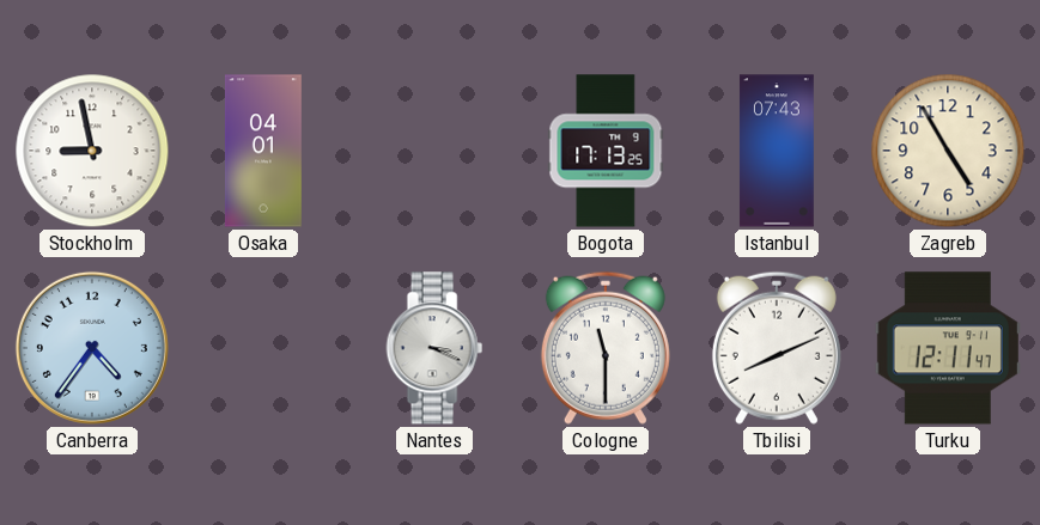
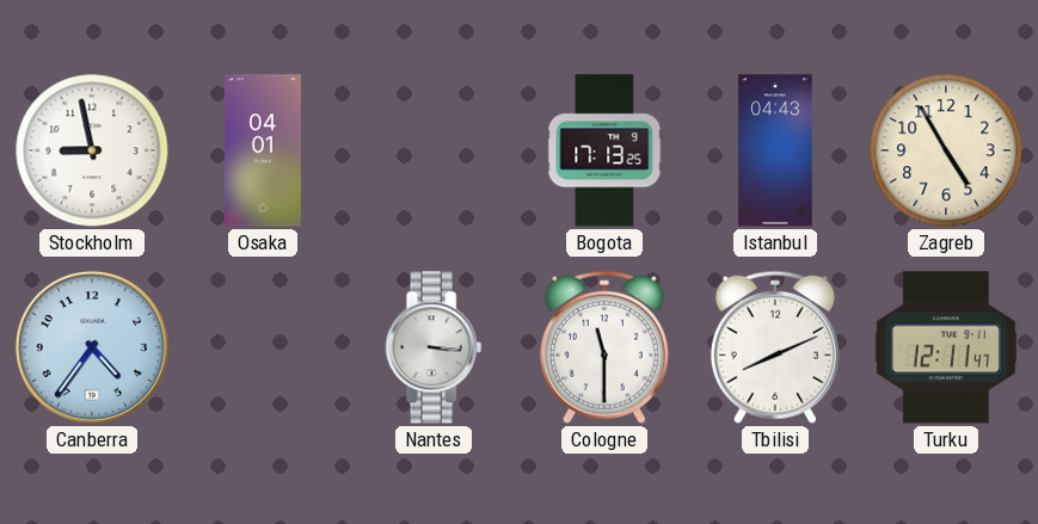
Istanbul: 07:43 -> 04:43 (775, 150)
Nantes: 3:19 -> 3:16 (434, 347)
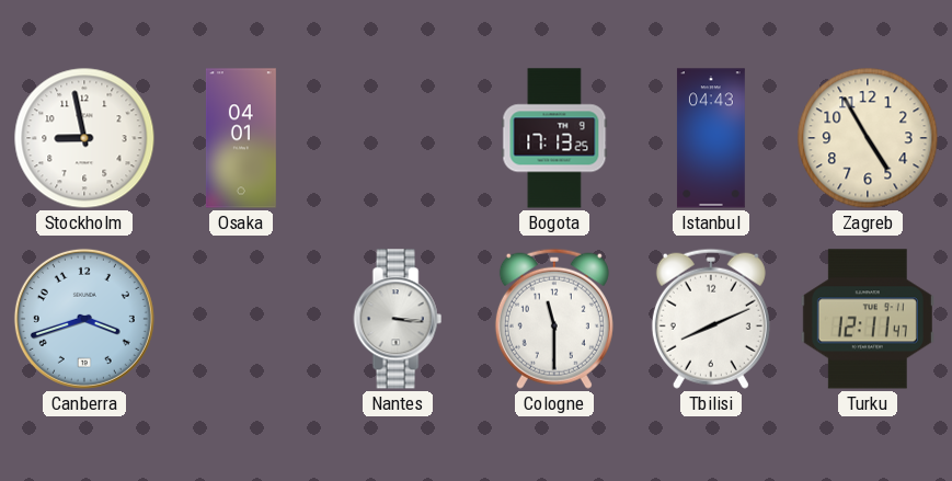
Canberra: 4:36 -> 3:42 (84, 319)
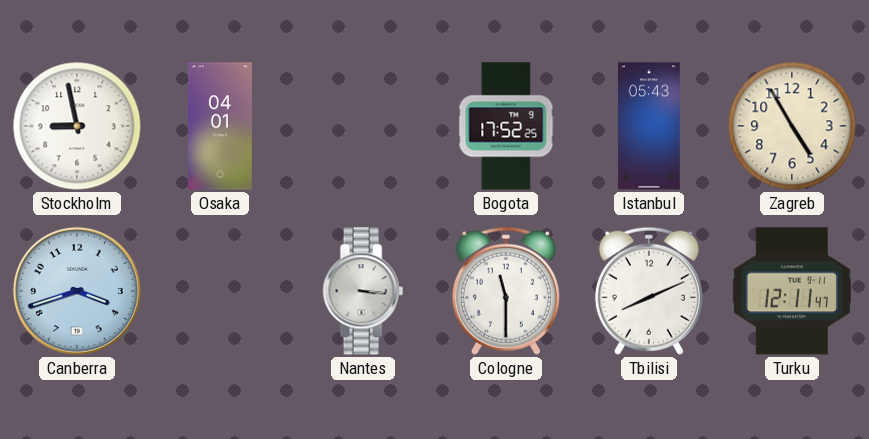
Bogota: 17:13 -> 17:52 (506, 126)
Istanbul: 04:43 -> 05:43 (649, 126)
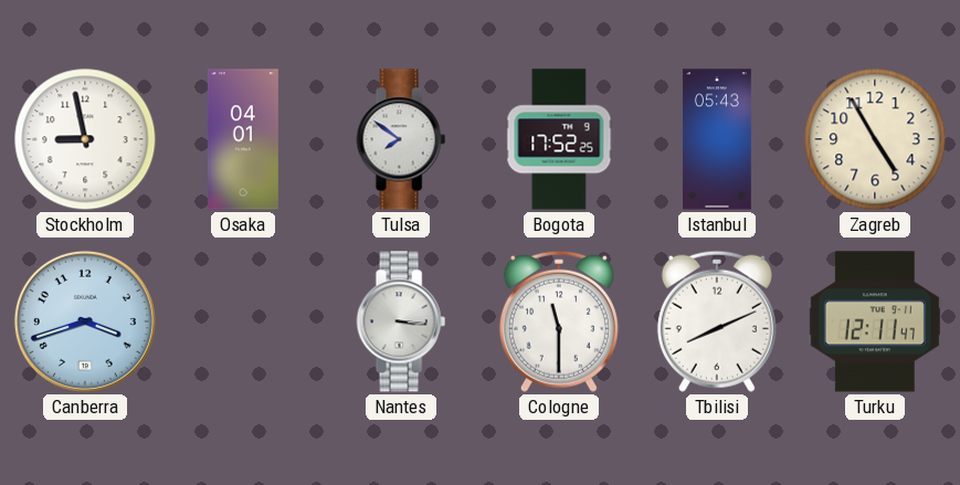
Tulsa: none -> 7:51 (401, 139)
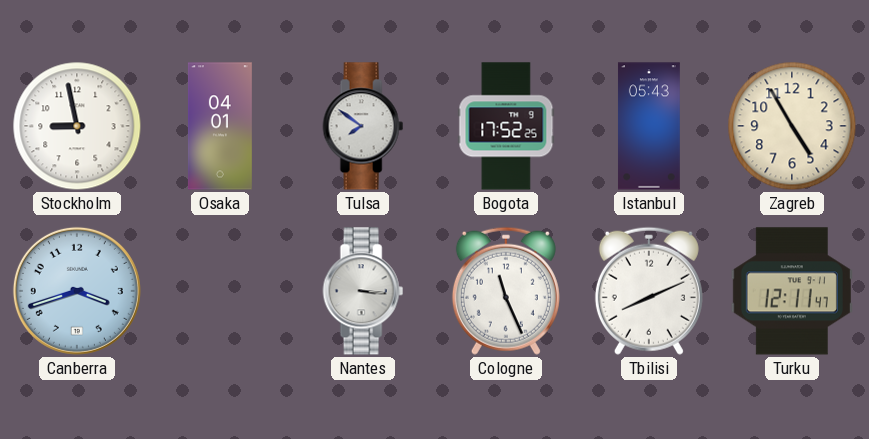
Cologne: 11:30 -> 11:26 (506, 291)
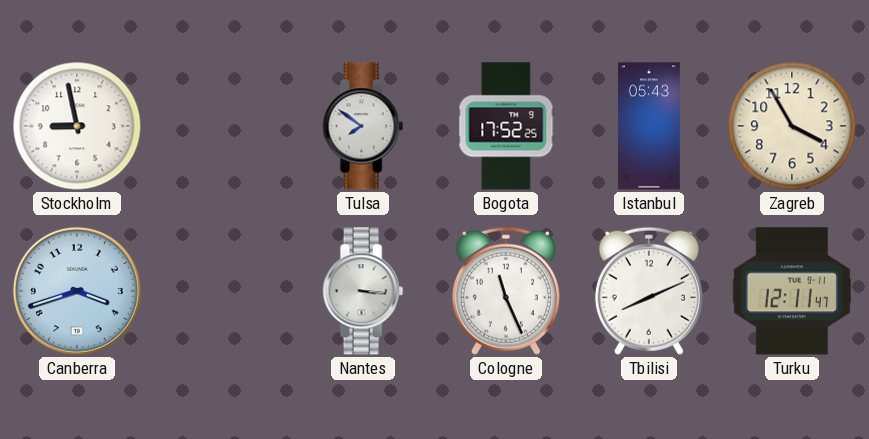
Osaka: 04:01 -> none (220, 126)
Zagreb: 4:55 -> 3:55 (792, 126)
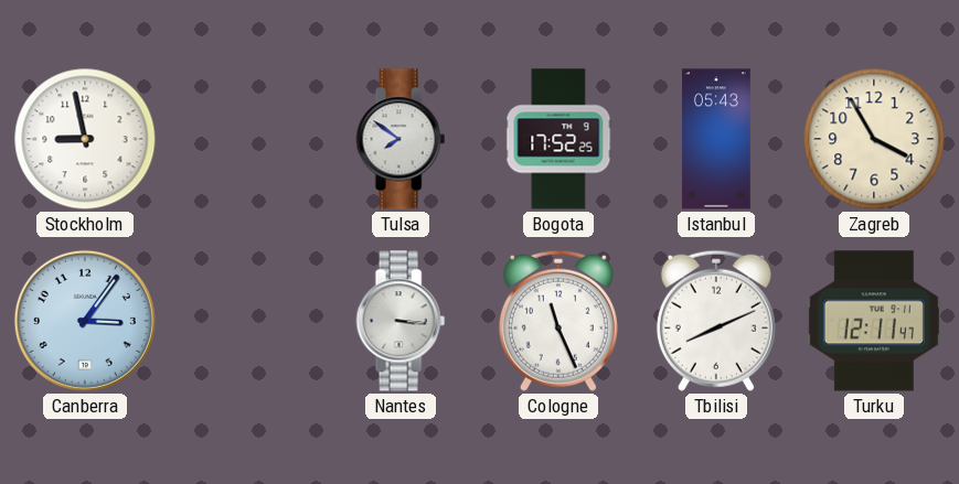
Canberra: 3:42 -> 3:06 (85, 321)
